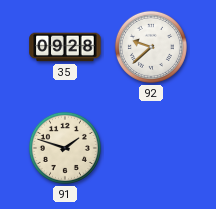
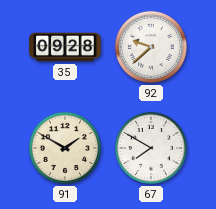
91: 1:48 -> 1:50 (65, 148)
67: none -> 7:50 (151, 148)
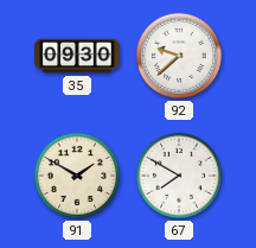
35: 09:28 -> 09:30 (77, 56)
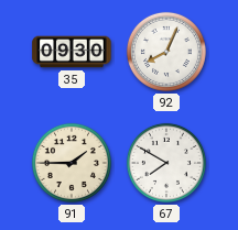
92: 9:38 -> 8:04 (166, 52)
91: 1:50 -> 1:45 (72, 163)
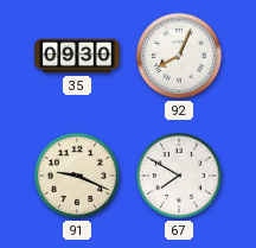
91: 1:45 -> 9:19 (77, 176)
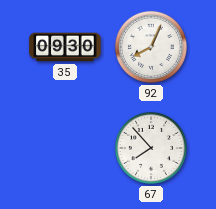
91: 9:19 -> none (77, 176)
67: 7:50 -> 7:53 (151, 148)
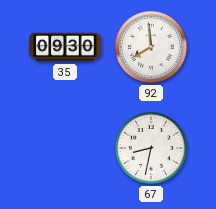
92: 8:04 -> 7:59 (151, 47)
67: 7:53 -> 8:32 (151, 148)
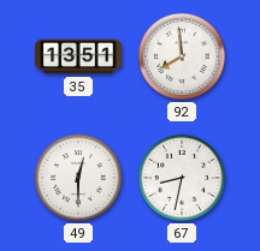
35: 09:30 -> 13:51 (78, 56)
49: none -> 12:30 (78, 178)
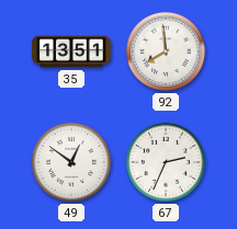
49: 12:30 -> 12:51 (71, 162)
67: 8:32 -> 2:34 (166, 162)
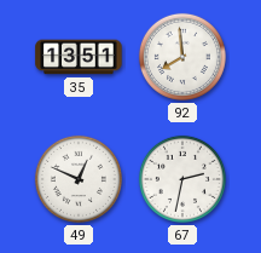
49: 12:51 -> 12:49 (79, 179)
67: 2:34 -> 2:32 (182, 179)
